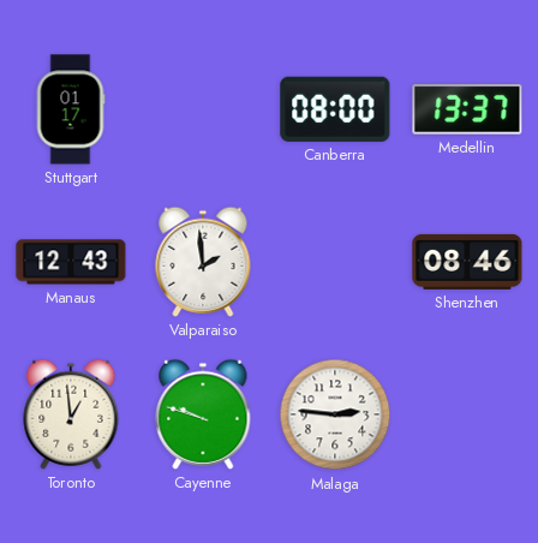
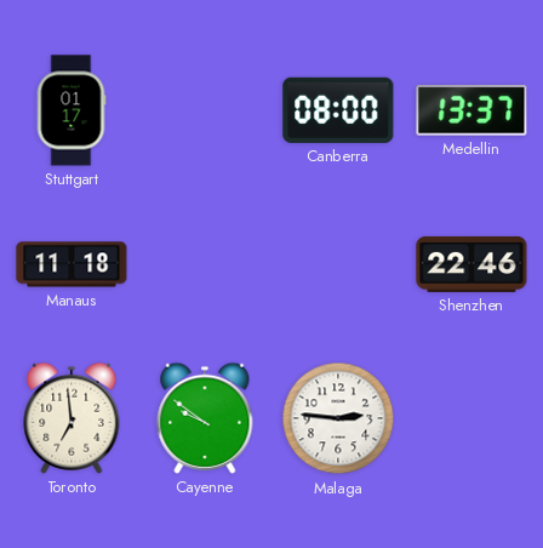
Manaus: 12:43 -> 11:18 (72, 264)
Valparaiso: 1:59 -> none (203, 262)
Shenzhen: 08:46 -> 22:46 (471, 264)
Toronto: 12:59 -> 6:59 (72, 418)
Cayenne: 9:48 -> 9:51 (205, 418)
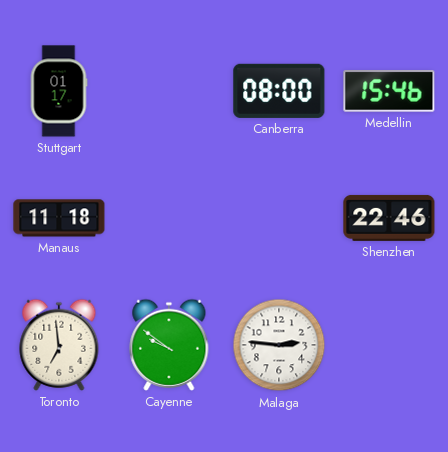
Medellin: 13:37 -> 15:46 (389, 91)
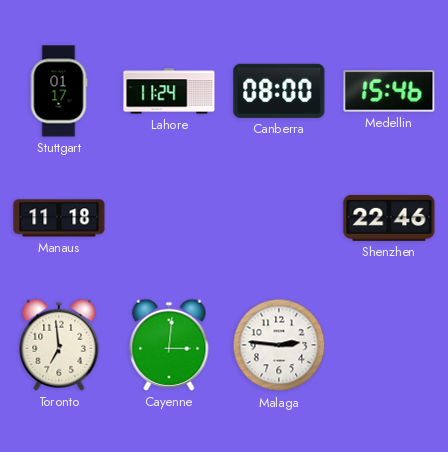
Lahore: none -> 11:24 (169, 91)
Cayenne: 9:51 -> 3:01 (169, 345)
